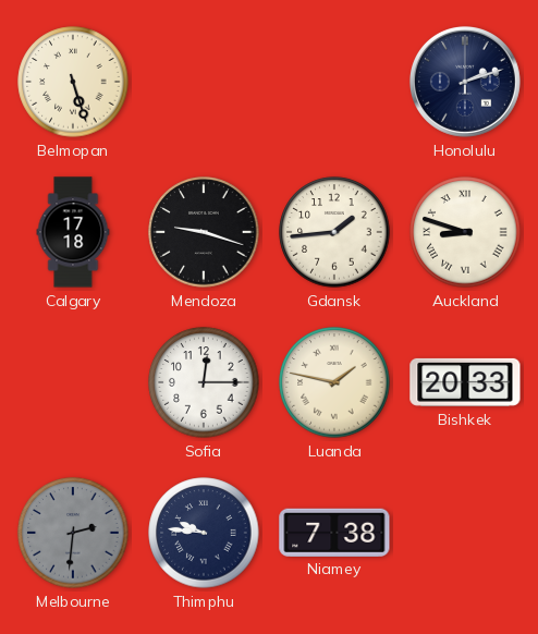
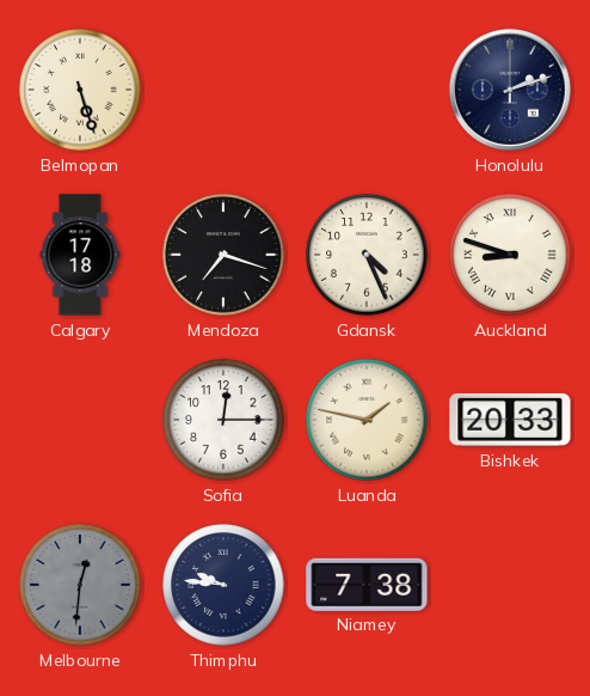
Mendoza: 9:18 -> 7:18 (223, 255)
Gdansk: 1:44 -> 4:26 (367, 255)
Melbourne: 2:31 -> 12:31 (80, 585)
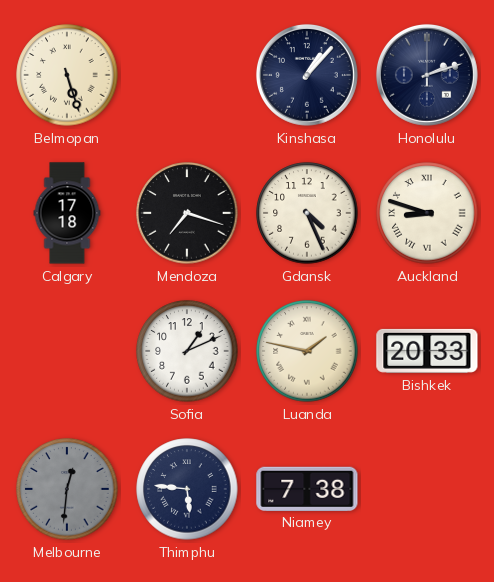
Kinshasa: none -> 1:07 (307, 75)
Sofia: 12:15 -> 1:11 (187, 351)
Thimphu: 9:46 -> 5:46 (187, 489)
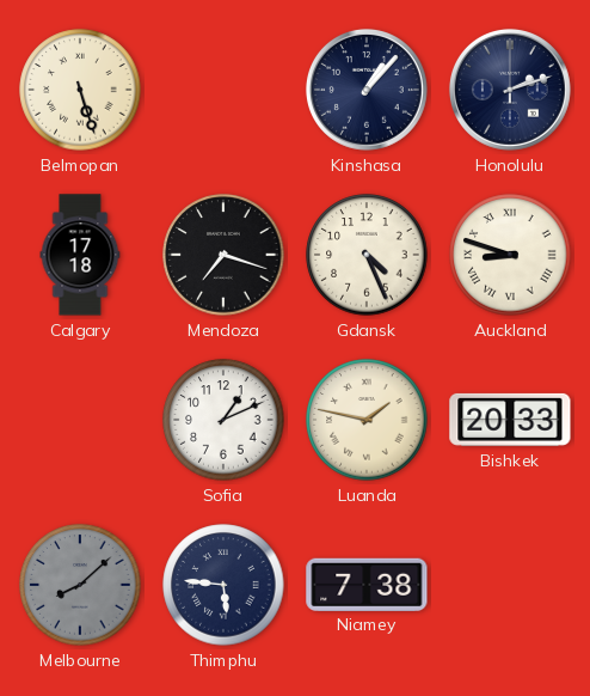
Melbourne: 12:31 -> 8:08 (80, 585)
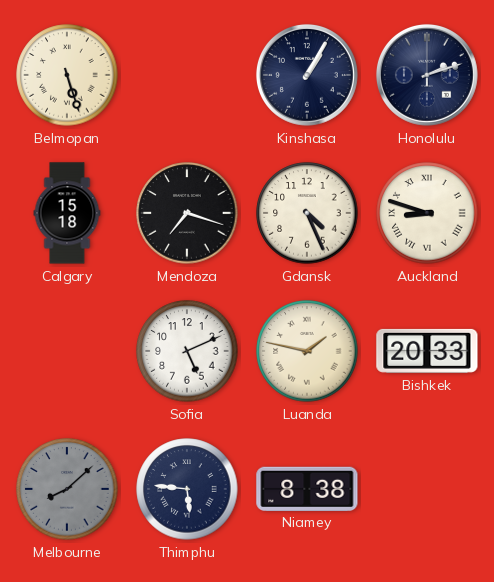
Kinshasa: 1:07 -> 1:05 (307, 75)
Calgary: 17:18 -> 15:18 (67, 213)
Sofia: 1:11 -> 5:11 (187, 351)
Niamey: 7:38 -> 8:38 (307, 488)
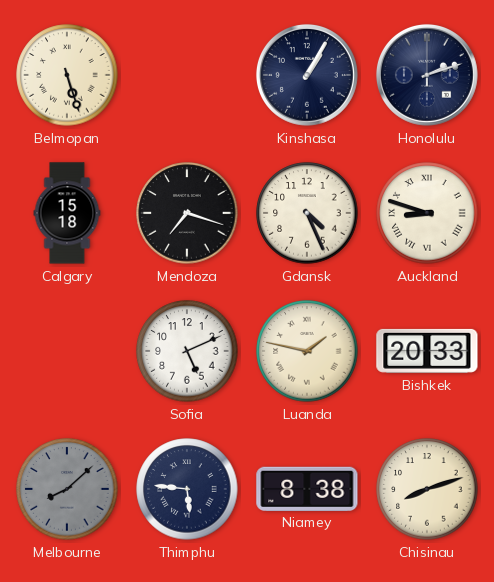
Chisinau: none -> 8:12 (427, 489)
